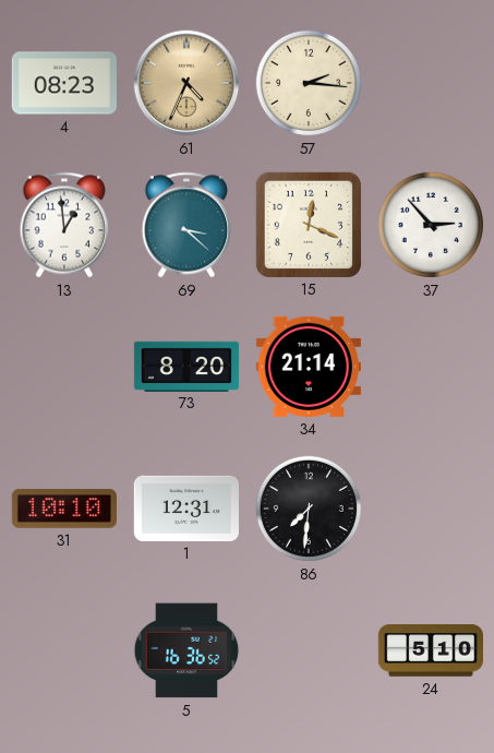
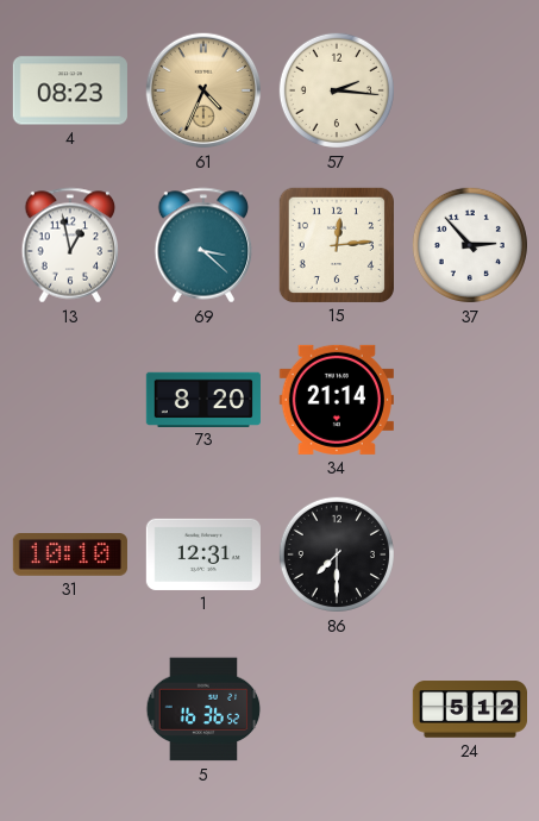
13: 12:59 -> 12:58 (70, 245)
15: 12:19 -> 12:14 (337, 245)
86: 7:31 -> 7:30 (337, 554)
24: 5:10 -> 5:12 (469, 709)
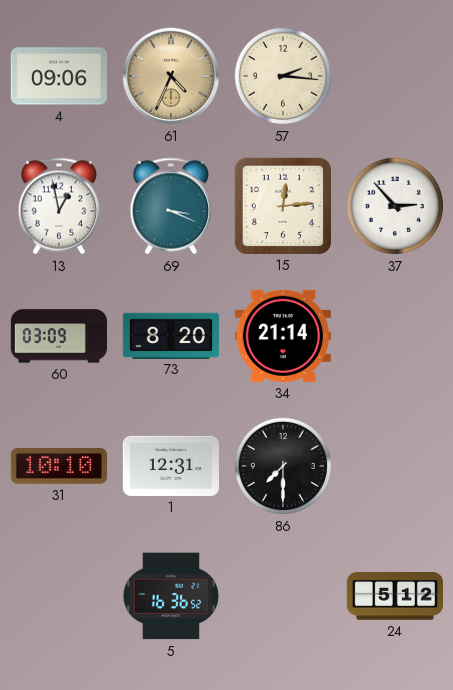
4: 08:23 -> 09:06 (59, 76)
69: 3:22 -> 3:19 (171, 206)
60: none -> 03:09 (58, 336)
